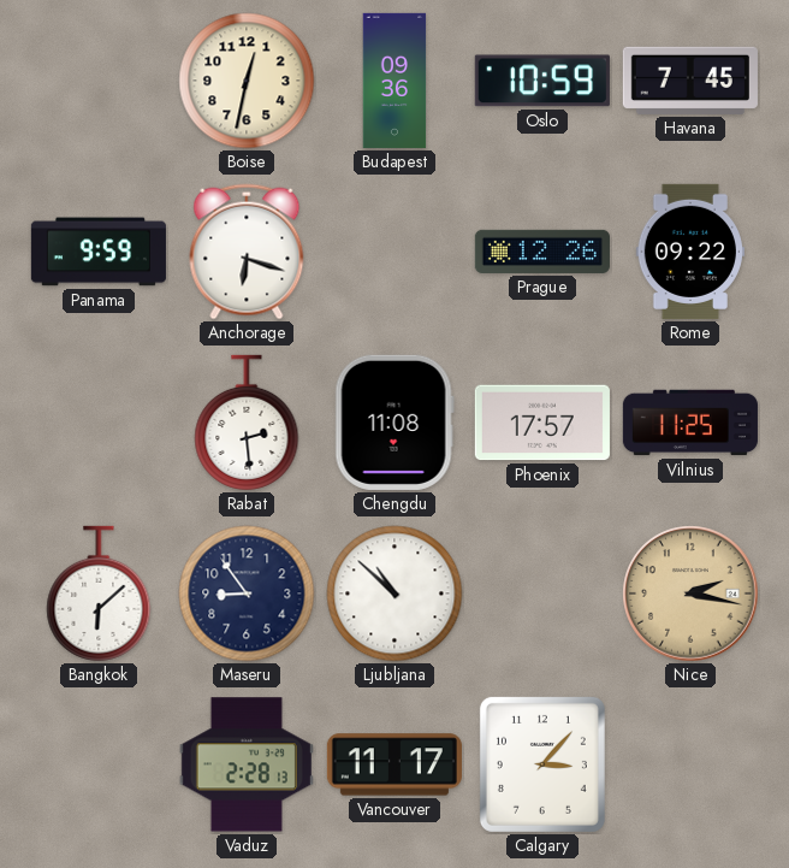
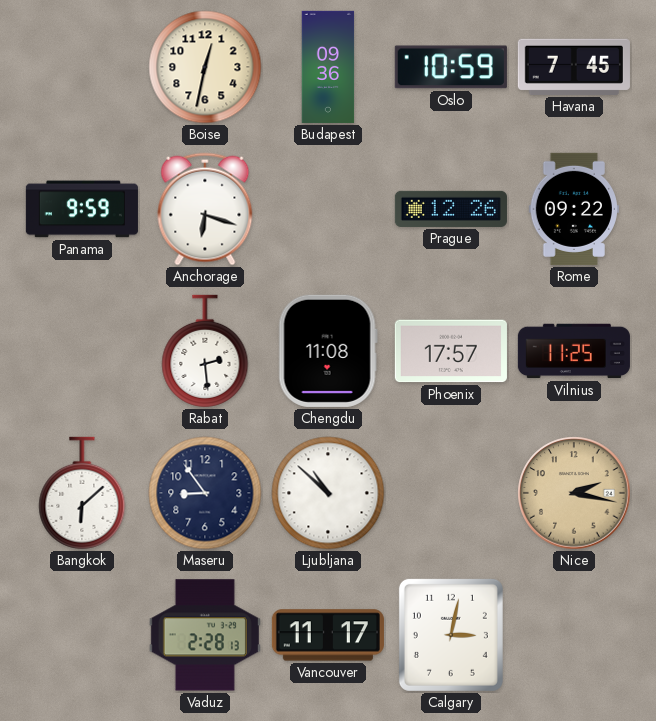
Calgary: 3:07 -> 3:02 (451, 635)
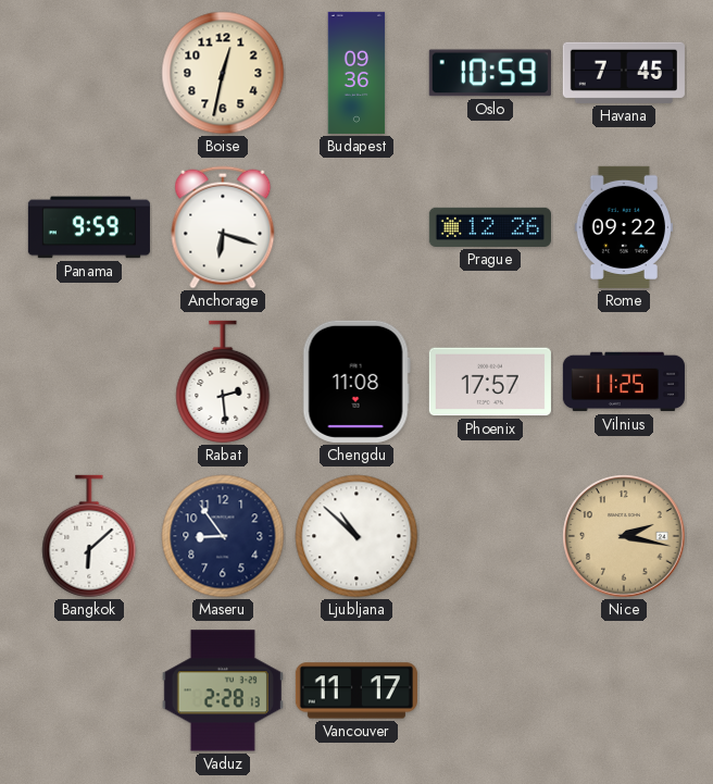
Calgary: 3:02 -> none (451, 635)
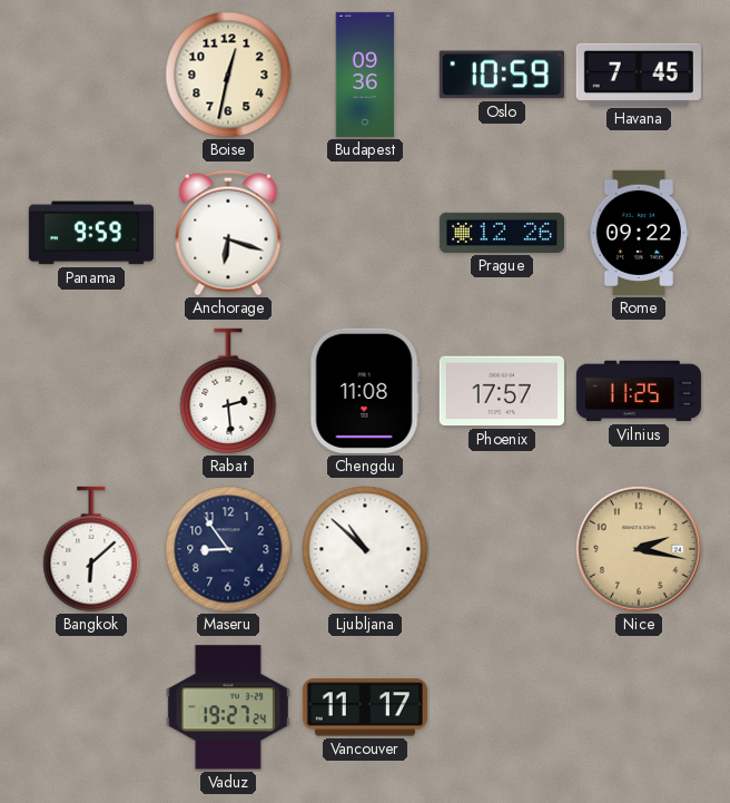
Vaduz: 2:28 -> 19:27 (228, 707)
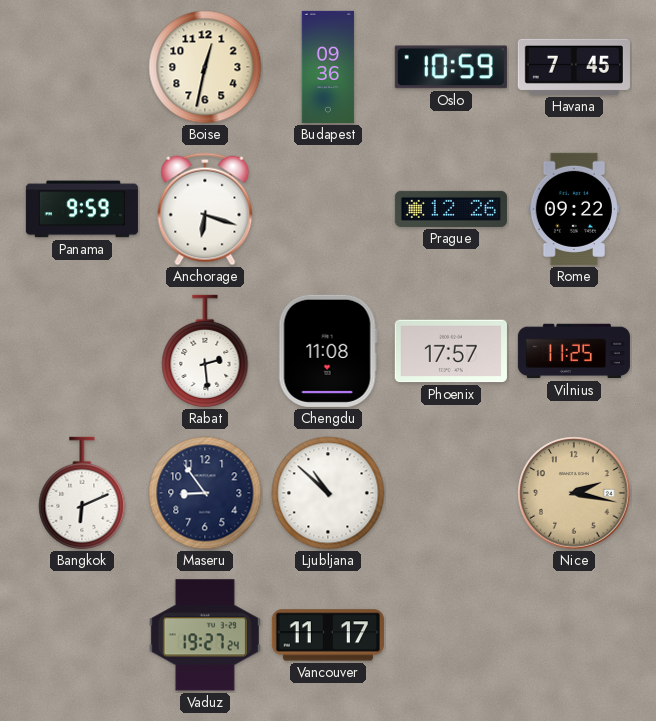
Bangkok: 6:08 -> 6:11 (82, 493)
